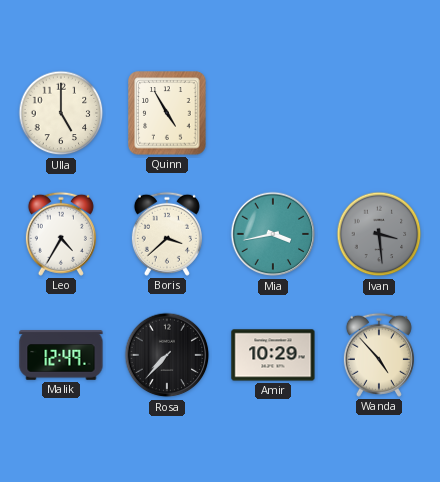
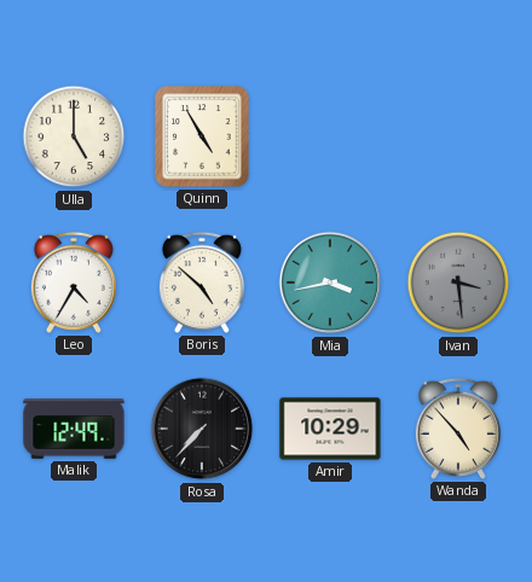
Boris: 3:38 -> 4:52 (202, 283)
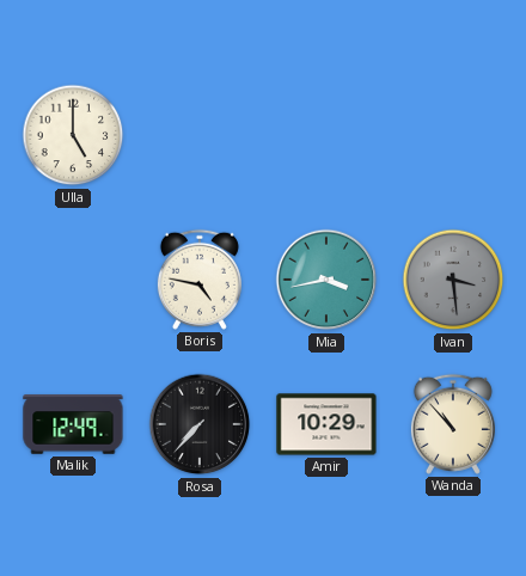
Quinn: 4:55 -> none (202, 136)
Leo: 4:35 -> none (74, 283)
Boris: 4:52 -> 4:47 (200, 280)
Wanda: 4:53 -> 10:53 (453, 424)
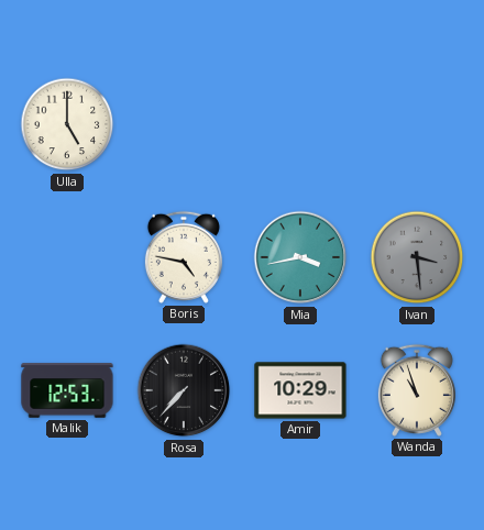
Malik: 12:49 -> 12:53 (67, 390)
Wanda: 10:53 -> 10:57 (417, 390)
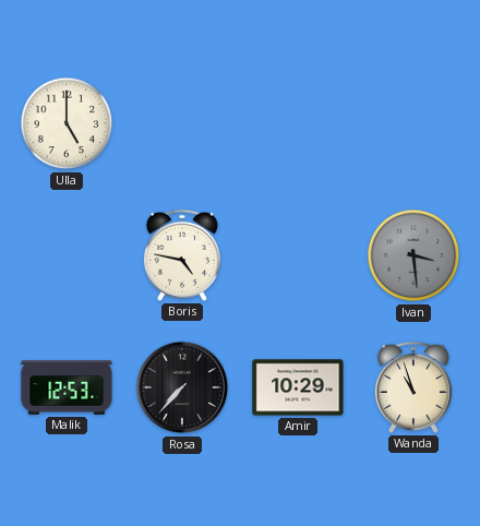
Mia: 3:43 -> none (300, 257)
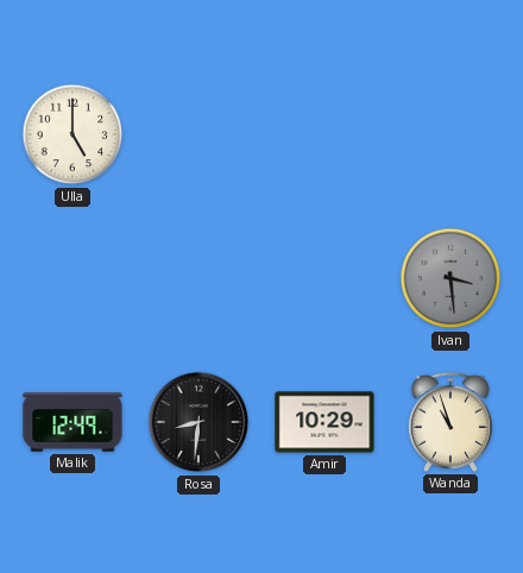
Boris: 4:47 -> none (182, 255)
Malik: 12:53 -> 12:49 (73, 422)
Rosa: 7:37 -> 8:31 (199, 422)
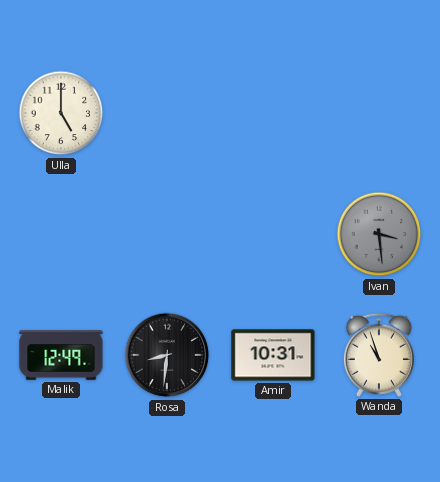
Amir: 10:29 -> 10:31 (273, 355)
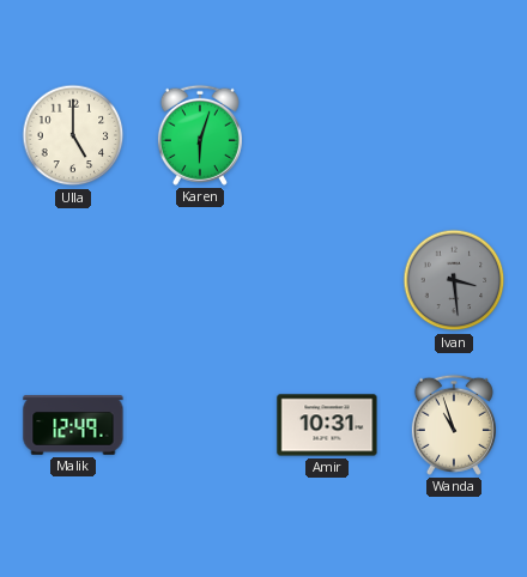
Karen: none -> 6:03 (200, 135)
Rosa: 8:31 -> none (167, 355)
